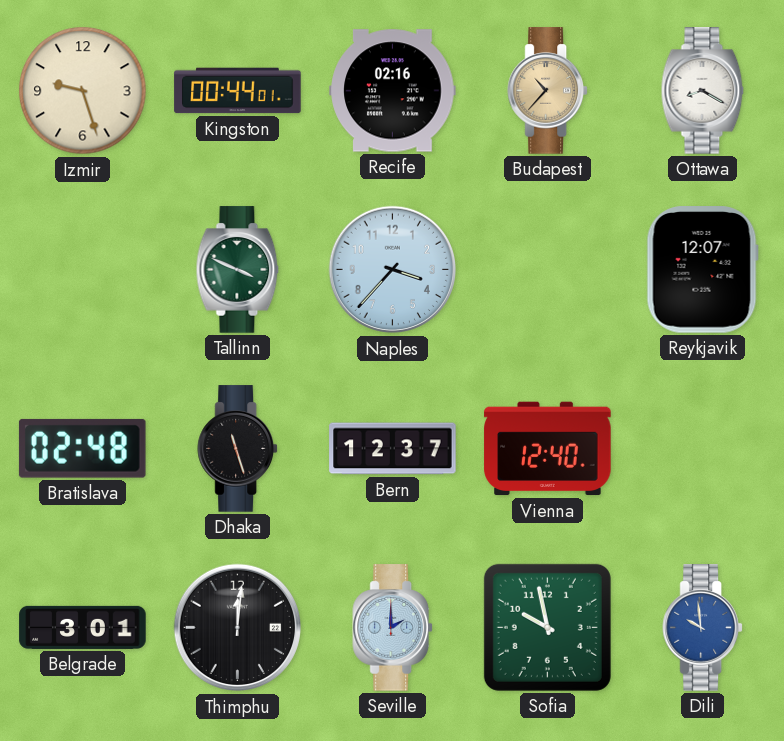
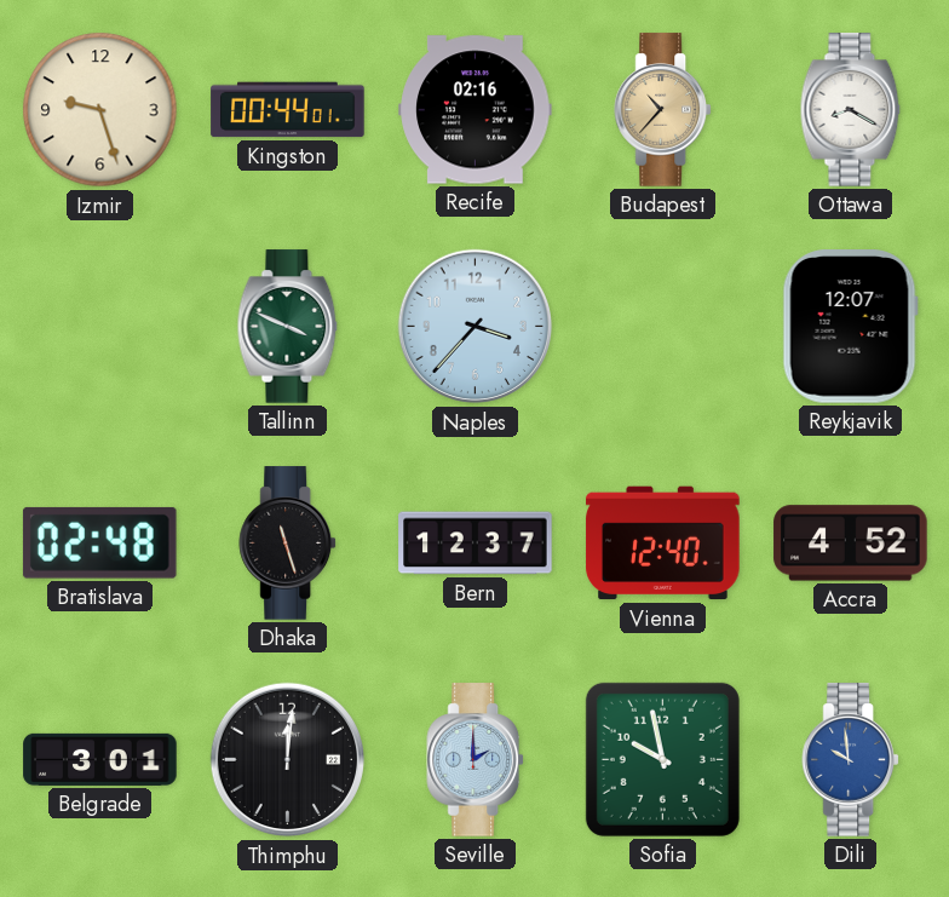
Accra: none -> 4:52 (851, 544)
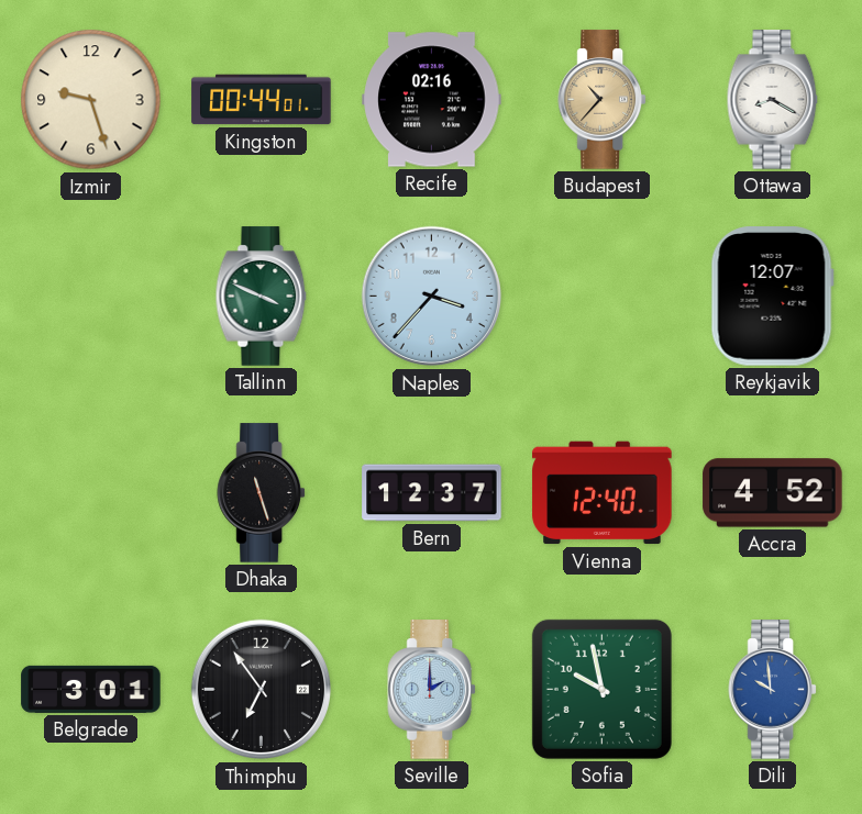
Bratislava: 02:48 -> none (99, 542)
Thimphu: 12:01 -> 6:54 (262, 690)
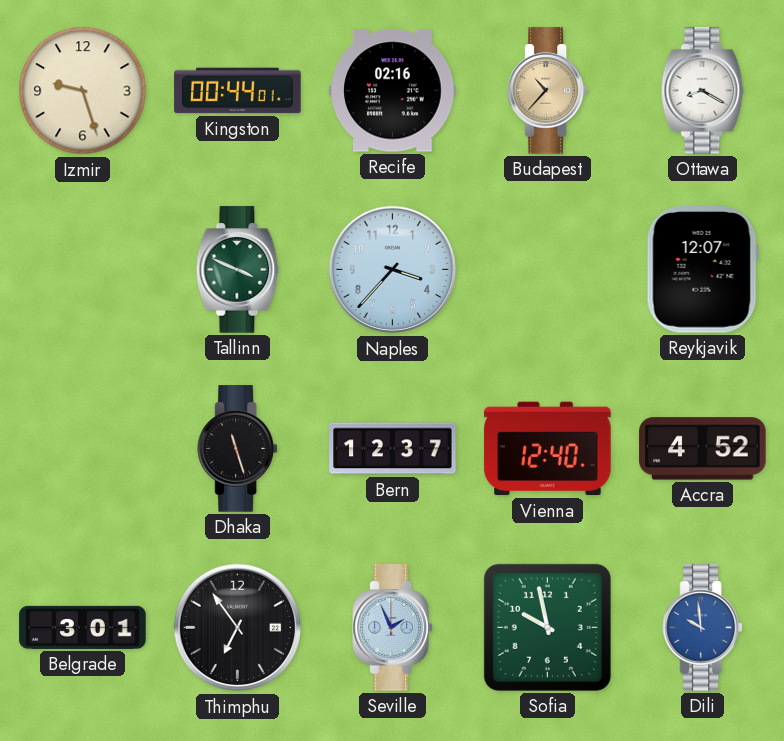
Seville: 2:00 -> 1:56 (392, 628)
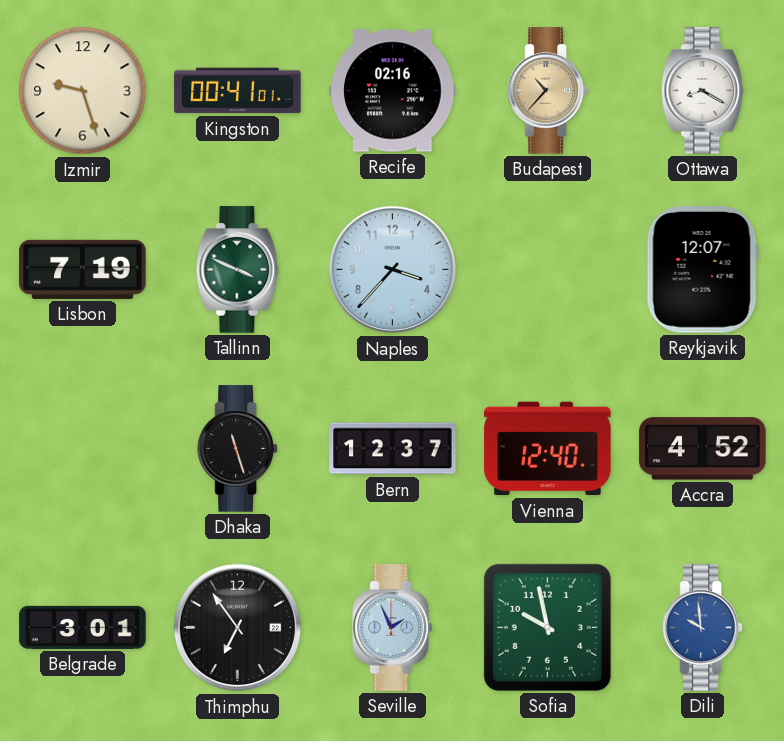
Kingston: 00:44 -> 00:41 (238, 91)
Lisbon: none -> 7:19 (83, 269)
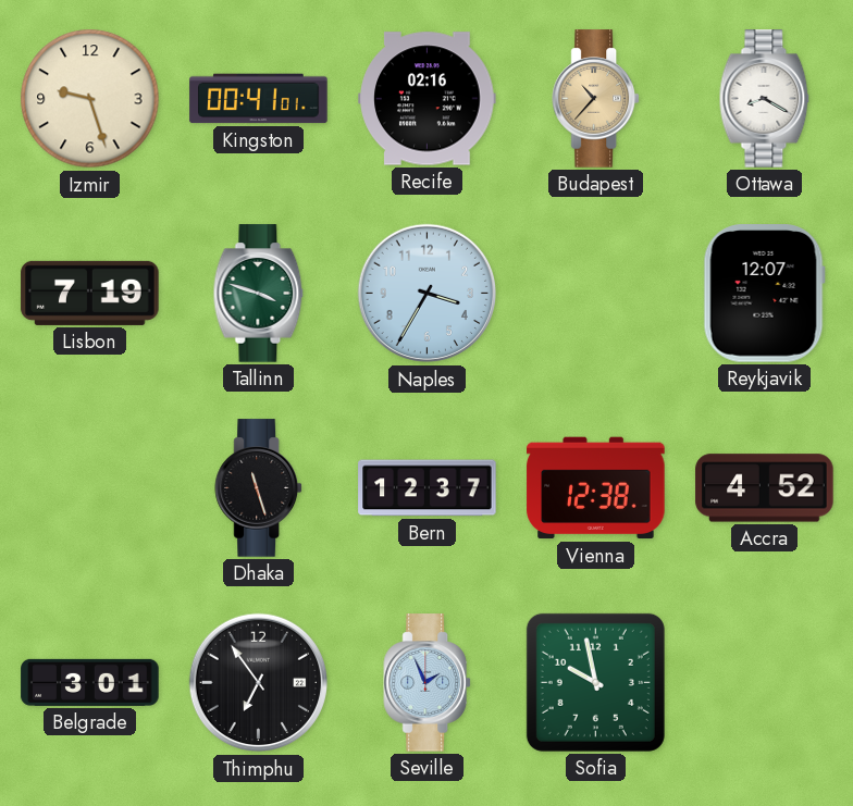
Tallinn: 3:49 -> 3:48 (259, 294)
Naples: 3:37 -> 3:35 (428, 294)
Vienna: 12:40 -> 12:38 (596, 488)
Dili: 9:59 -> none (702, 628)
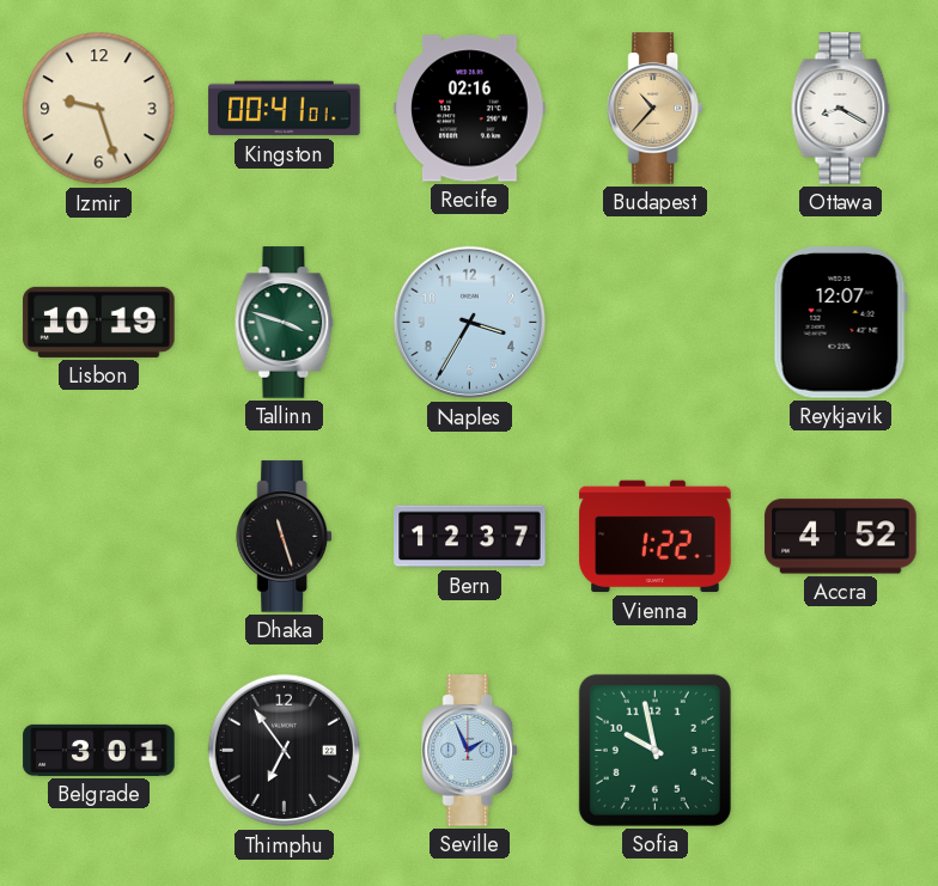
Lisbon: 7:19 -> 10:19 (99, 322)
Vienna: 12:38 -> 1:22 (656, 537)
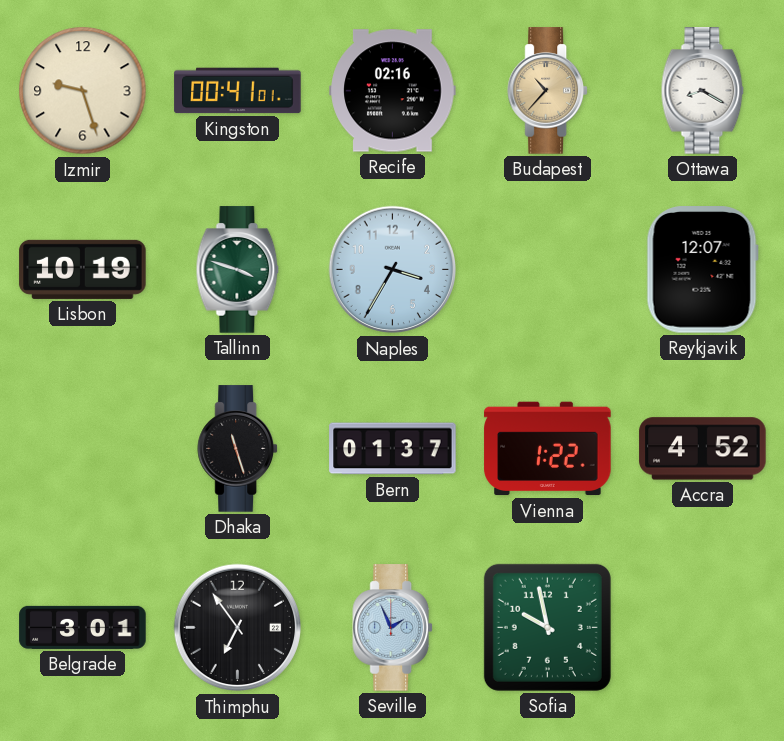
Bern: 12:37 -> 01:37 (393, 449)
